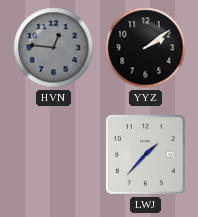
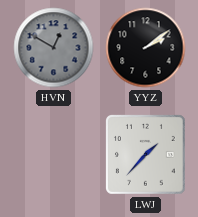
HVN: 12:46 -> 12:50 (54, 48)
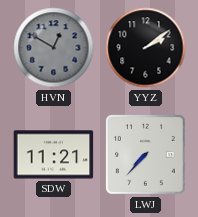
SDW: none -> 11:21 (54, 155)
LWJ: 1:37 -> 7:37 (146, 155)
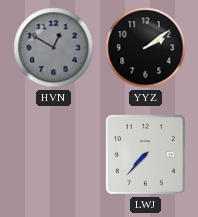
SDW: 11:21 -> none (54, 155)
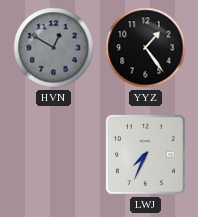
YYZ: 2:09 -> 1:24 (146, 48)
LWJ: 7:37 -> 7:34 (146, 155)
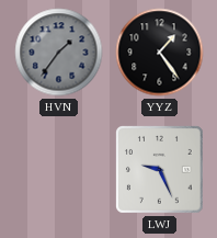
HVN: 12:50 -> 1:36 (59, 53)
LWJ: 7:34 -> 9:26 (160, 170)
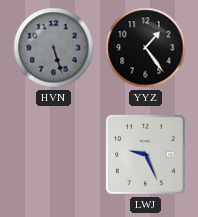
HVN: 1:36 -> 5:27 (54, 48)
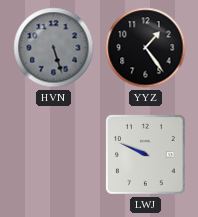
LWJ: 9:26 -> 9:49 (146, 155)
